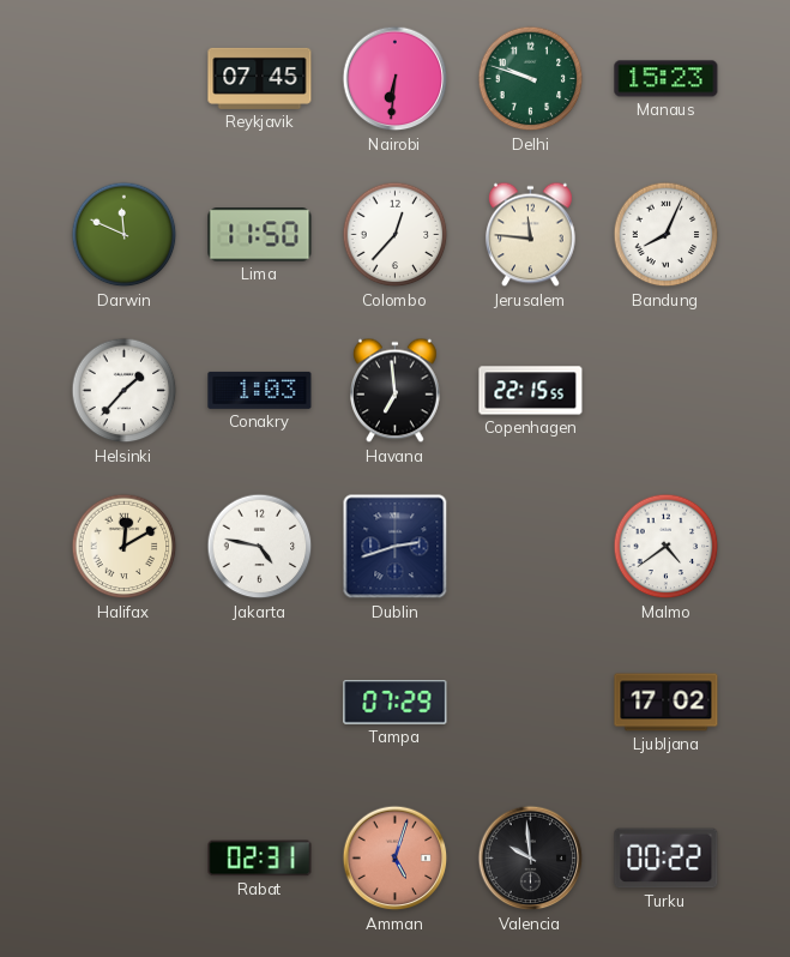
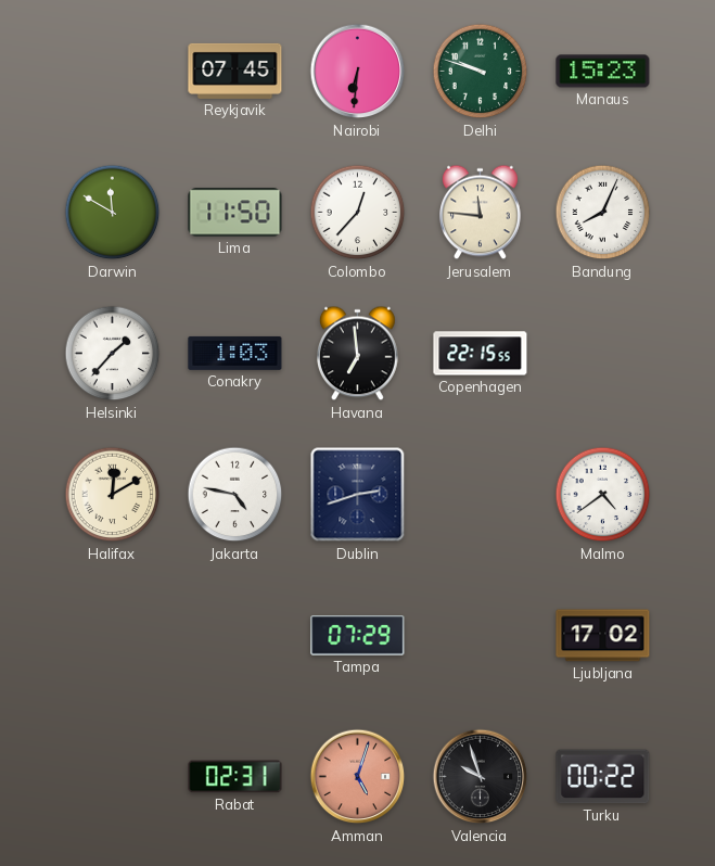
Darwin: 11:49 -> 11:50 (113, 213)
Valencia: 9:59 -> 9:57 (481, 777)
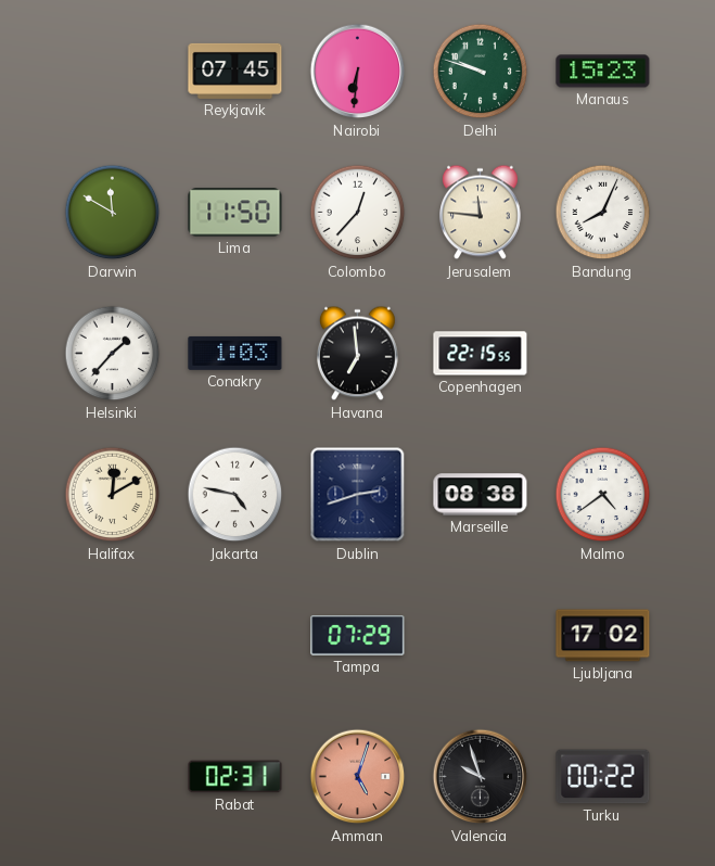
Marseille: none -> 08:38 (481, 495)
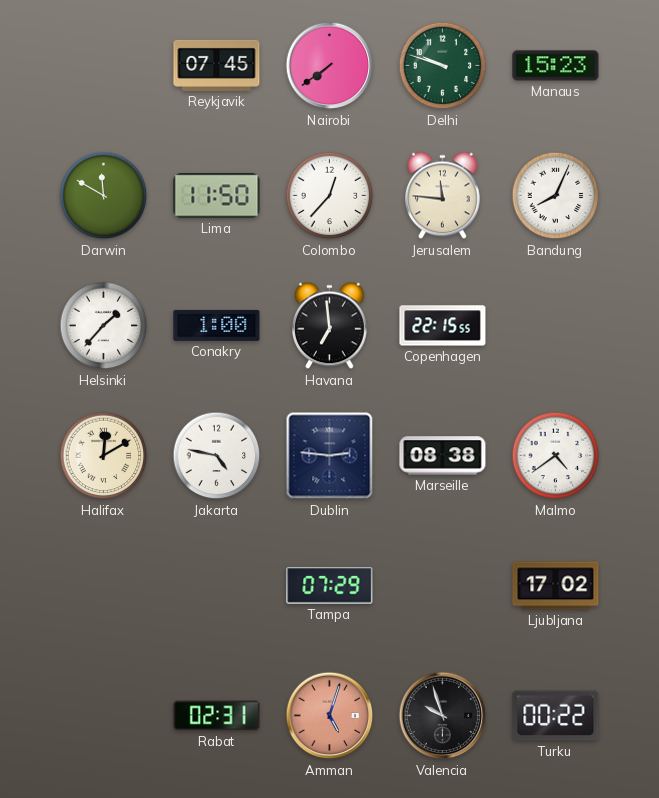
Nairobi: 6:31 -> 7:39 (330, 66)
Conakry: 1:03 -> 1:00 (217, 325)
Dublin: 2:42 -> 2:46 (330, 456)
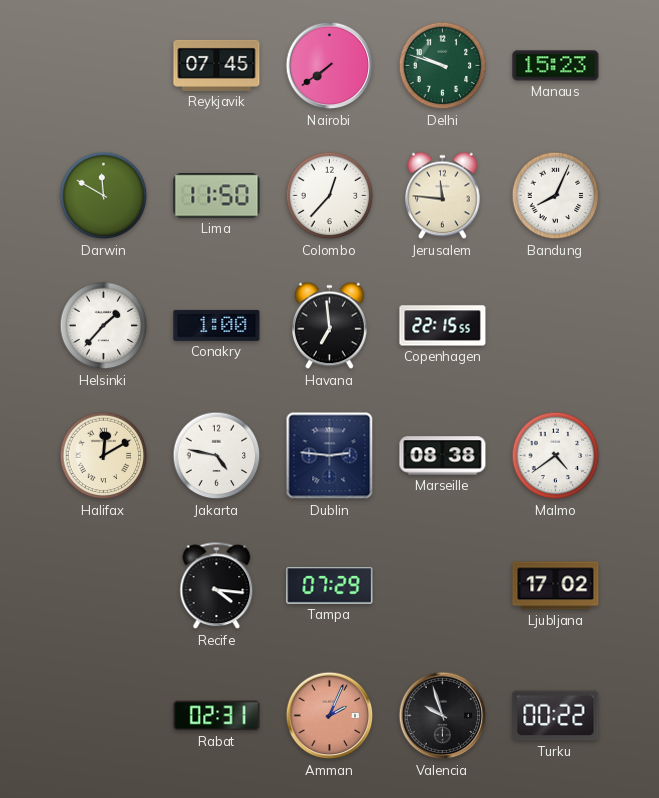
Recife: none -> 4:16 (217, 586)
Amman: 5:03 -> 2:04 (330, 716)
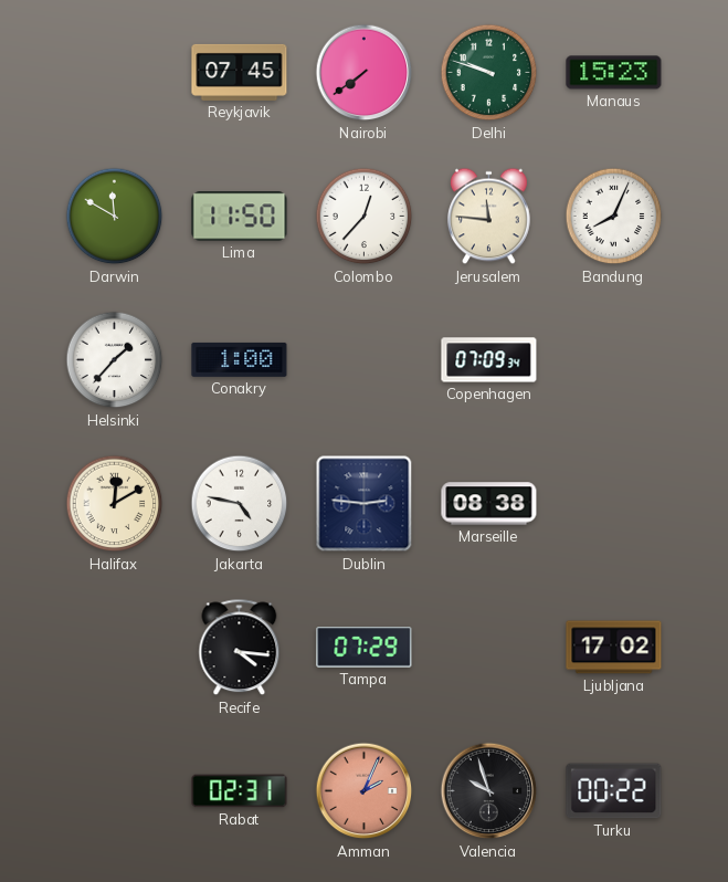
Havana: 6:59 -> none (330, 326)
Copenhagen: 22:15 -> 07:09 (489, 360)
Malmo: 4:39 -> none (556, 456)
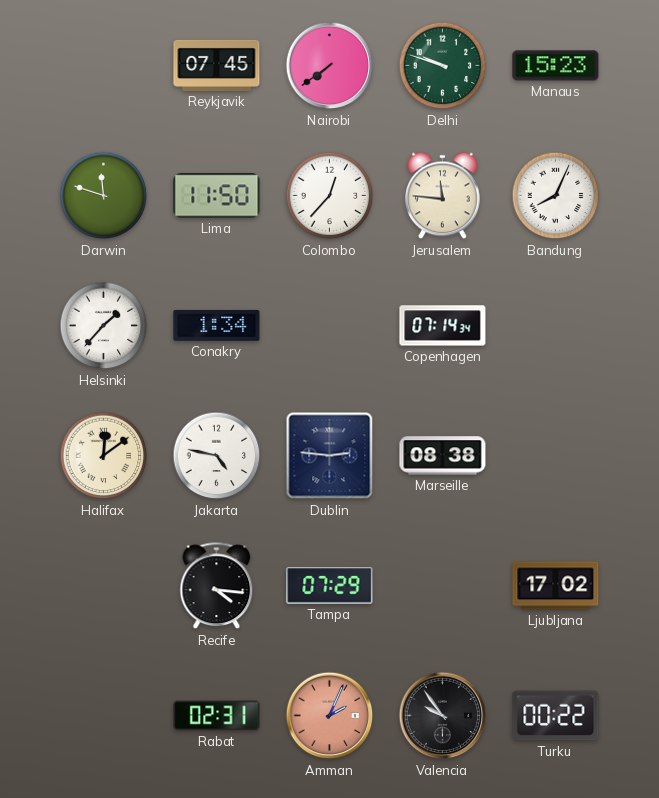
Darwin: 11:50 -> 11:48 (104, 196)
Conakry: 1:00 -> 1:34 (217, 325)
Copenhagen: 07:09 -> 07:14 (443, 326)
Halifax: 12:10 -> 12:09 (104, 456)
Valencia: 9:57 -> 9:54 (443, 716)
